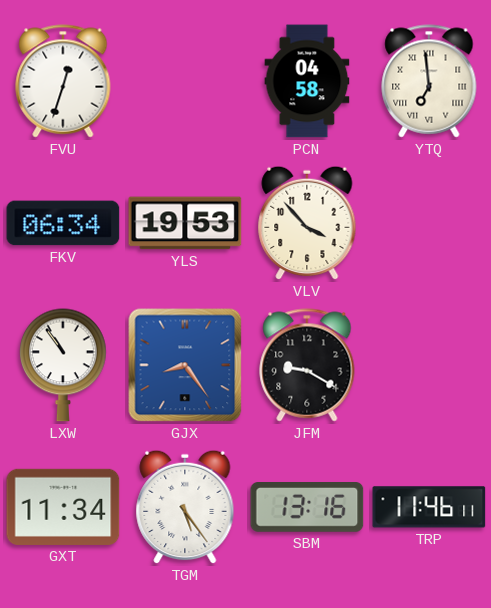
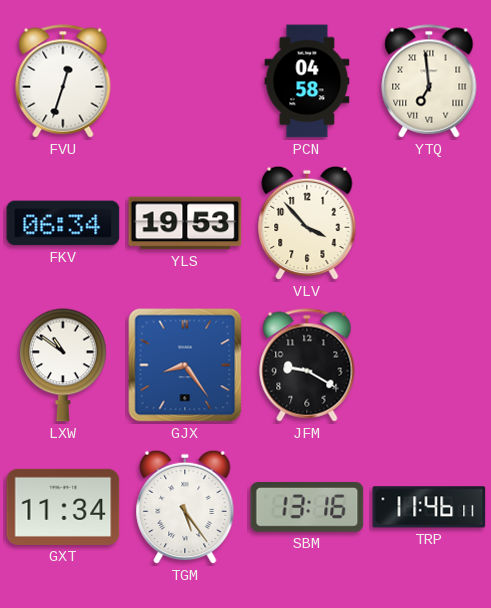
LXW: 10:54 -> 10:51 (63, 365)
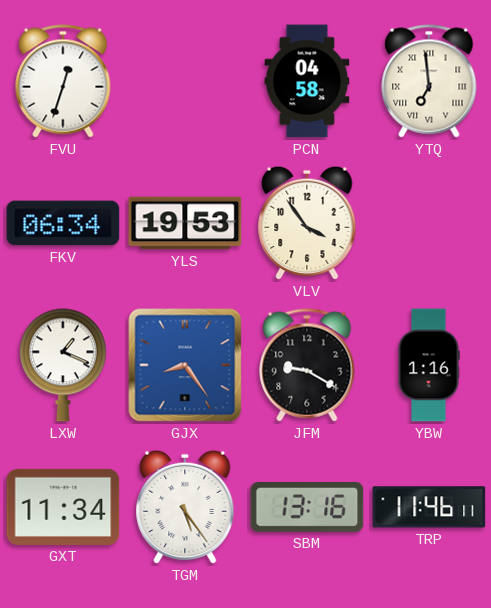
VLV: 3:53 -> 3:54 (307, 223)
LXW: 10:51 -> 1:19 (63, 365)
YBW: none -> 1:16 (429, 365)
